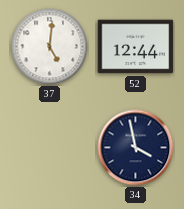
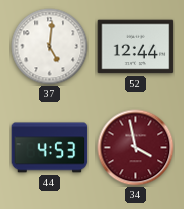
44: none -> 4:53 (50, 148)
34 dial: navy -> burgundy (136, 148)
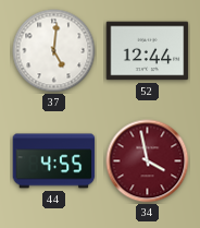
44: 4:53 -> 4:55 (54, 161)
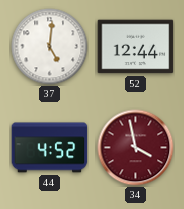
44: 4:55 -> 4:52 (50, 148)
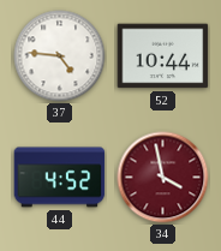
37: 5:01 -> 4:46 (60, 56)
52: 12:44 -> 10:44 (163, 56)
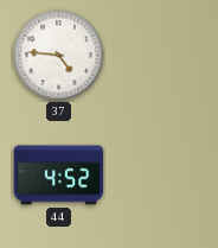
52: 10:44 -> none (163, 56)
34: 3:58 -> none (163, 178)
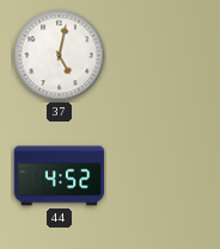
37: 4:46 -> 5:02 (60, 56)
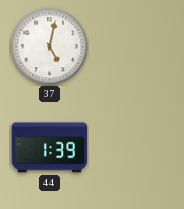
44: 4:52 -> 1:39 (50, 148)
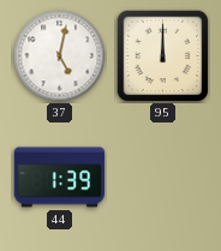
95: none -> 12:00 (162, 55)
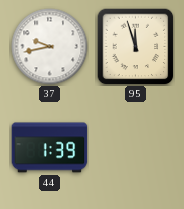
37: 5:02 -> 9:43 (50, 47)
95: 12:00 -> 11:57 (135, 46)
